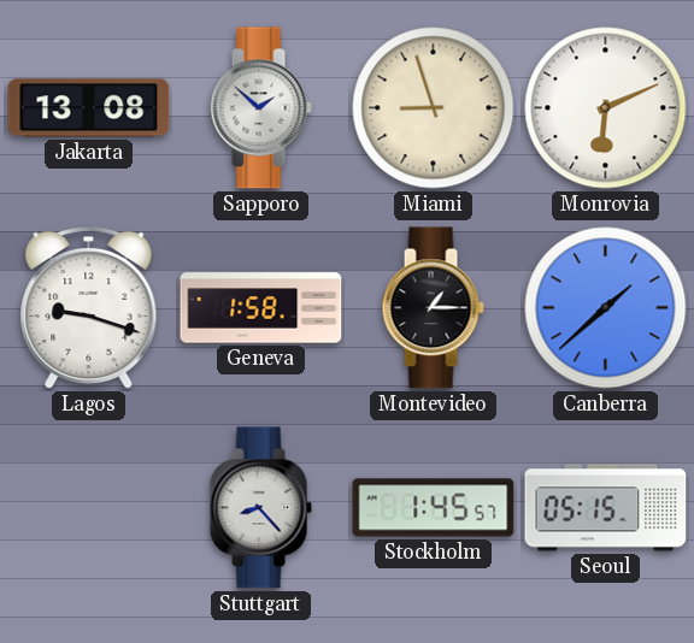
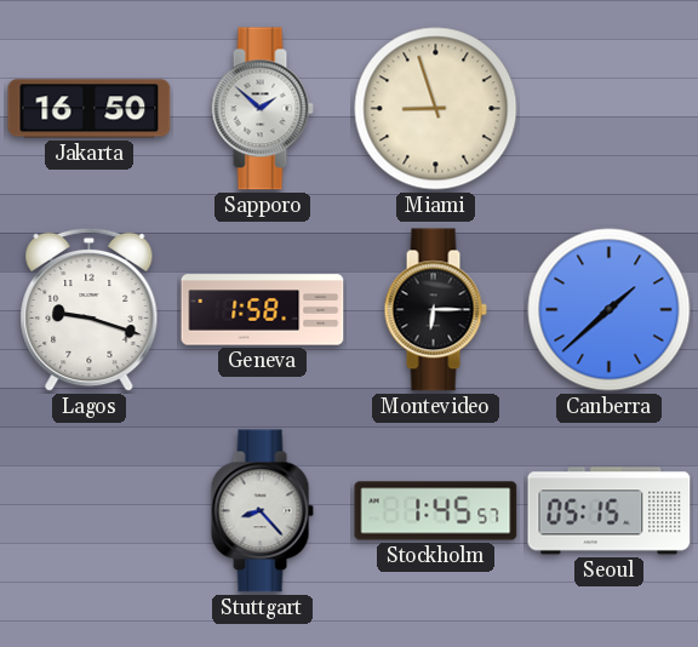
Jakarta: 13:08 -> 16:50 (90, 109)
Monrovia: 6:11 -> none (606, 108)
Montevideo: 1:15 -> 6:15 (435, 310)
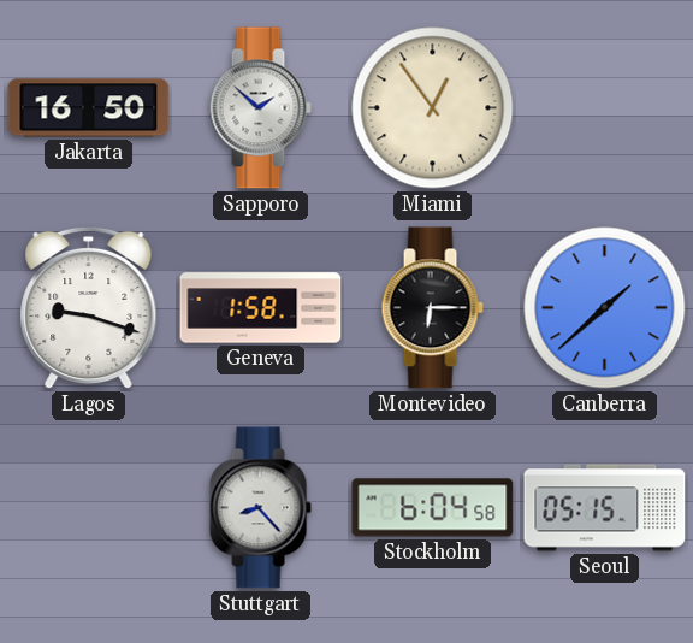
Miami: 8:57 -> 12:54 (433, 108)
Stockholm: 1:45 -> 6:04 (433, 508)
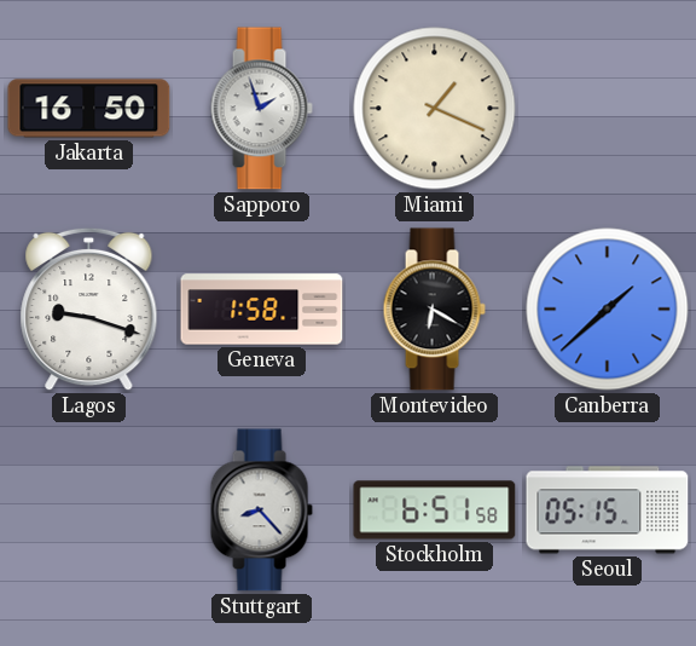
Sapporo: 1:52 -> 1:57 (261, 109)
Miami: 12:54 -> 1:19 (435, 109)
Montevideo: 6:15 -> 6:20 (434, 310)
Stockholm: 6:04 -> 6:51 (435, 511)
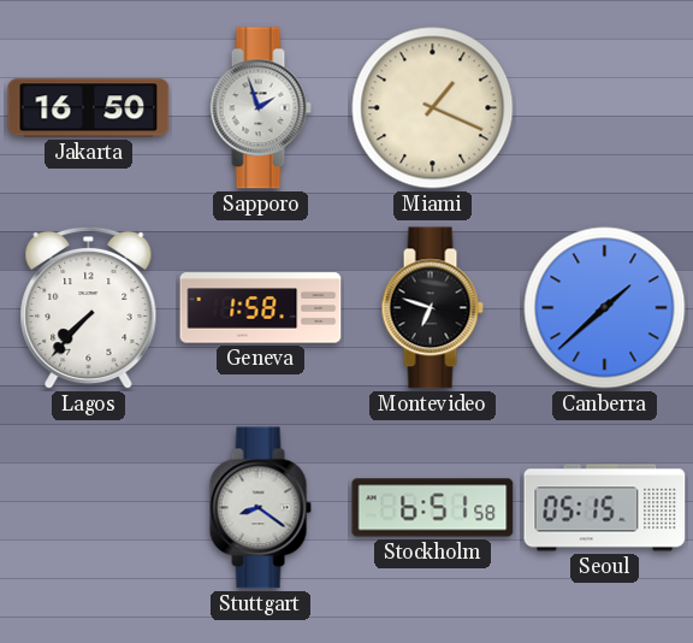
Lagos: 9:18 -> 7:37 (89, 308)
Montevideo: 6:20 -> 6:48 (432, 308)
Stuttgart: 8:23 -> 8:21 (260, 508)
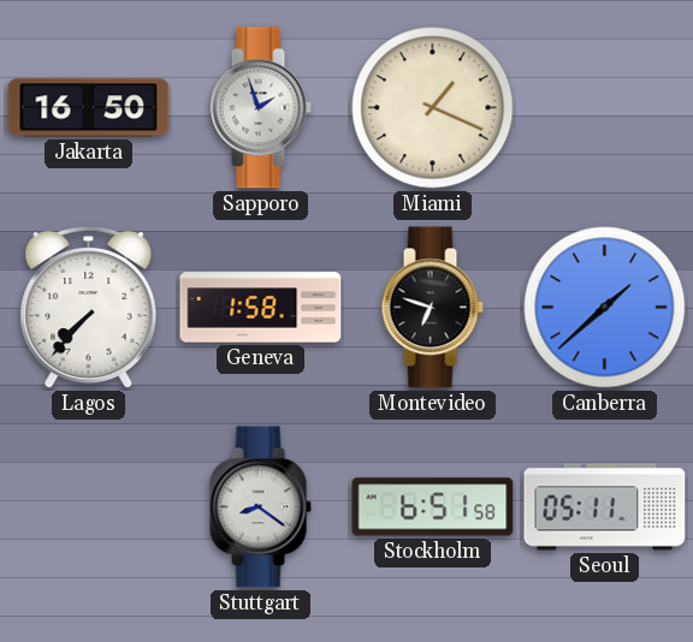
Seoul: 05:15 -> 05:11 (605, 507)
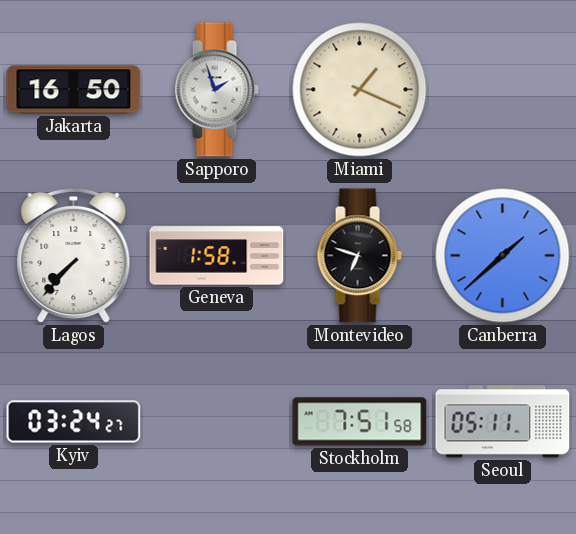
Kyiv: none -> 03:24 (74, 422)
Stuttgart: 8:21 -> none (260, 507)
Stockholm: 6:51 -> 7:51 (360, 422)
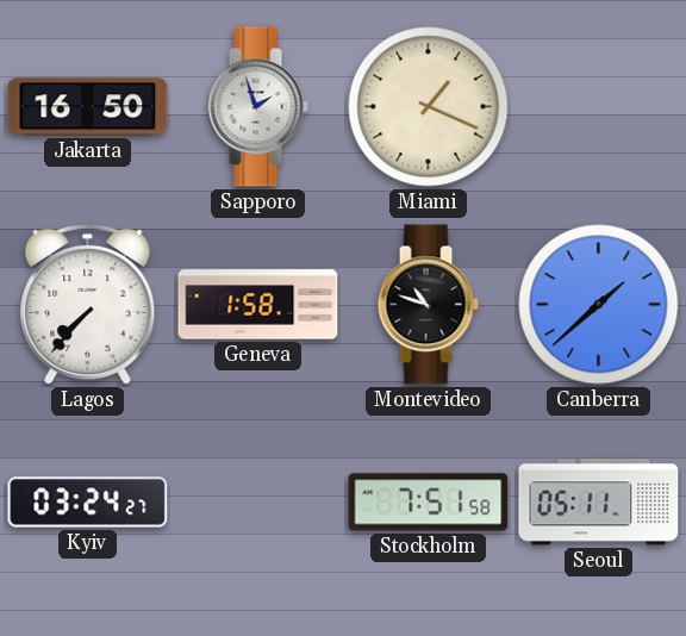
Montevideo: 6:48 -> 10:48 (428, 305)
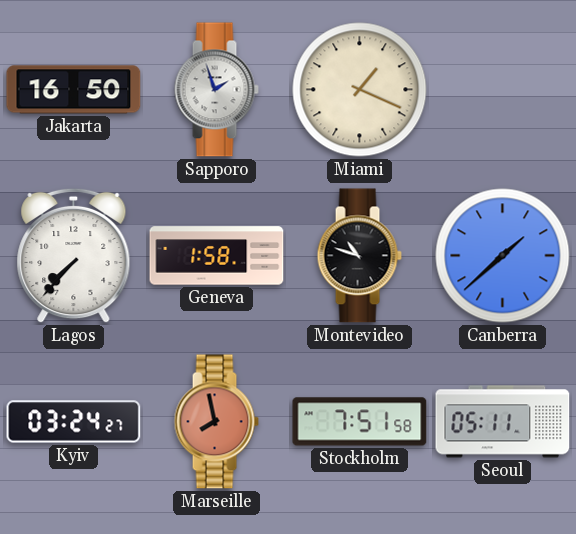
Marseille: none -> 7:58 (216, 422)
